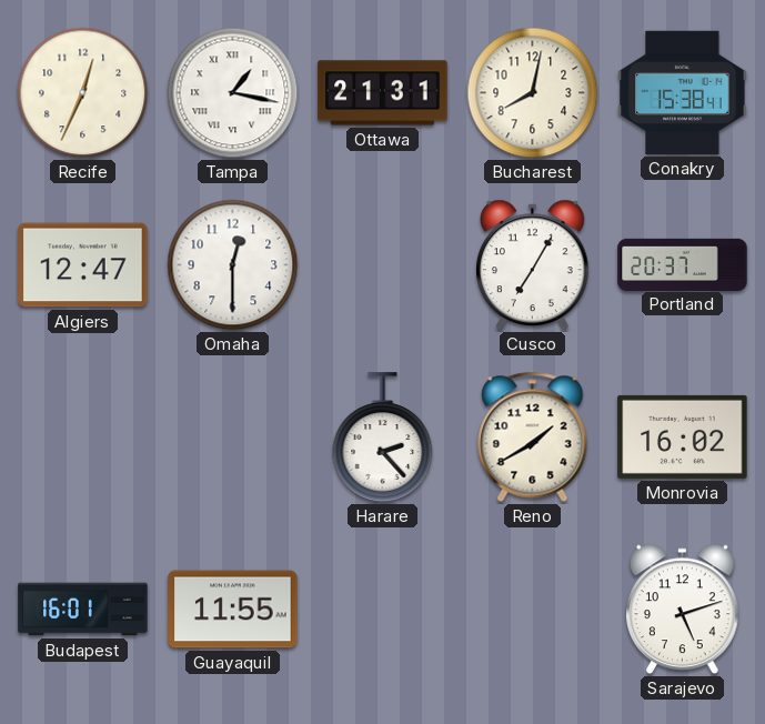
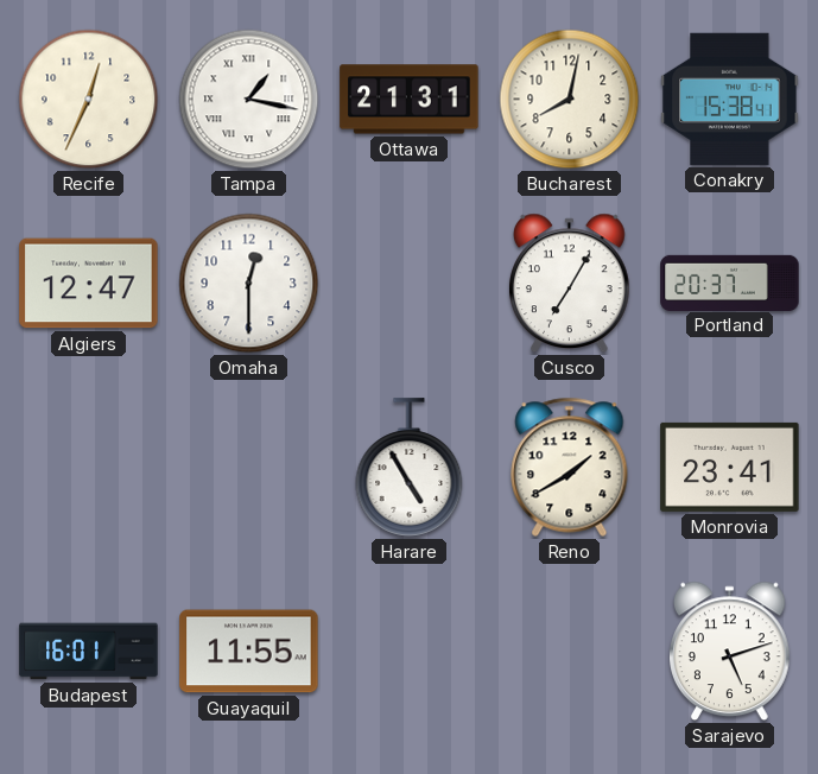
Harare: 2:23 -> 4:55 (410, 468)
Monrovia: 16:02 -> 23:41 (730, 467)
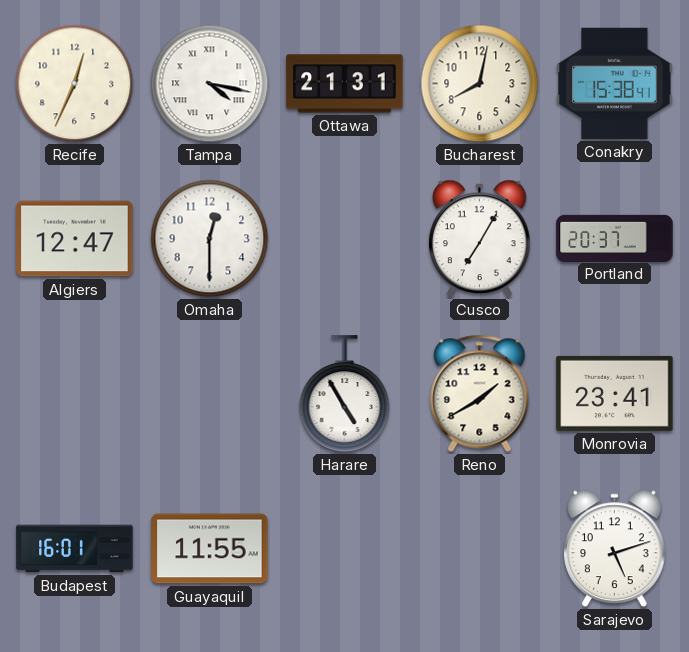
Tampa: 1:17 -> 4:17 (210, 84)
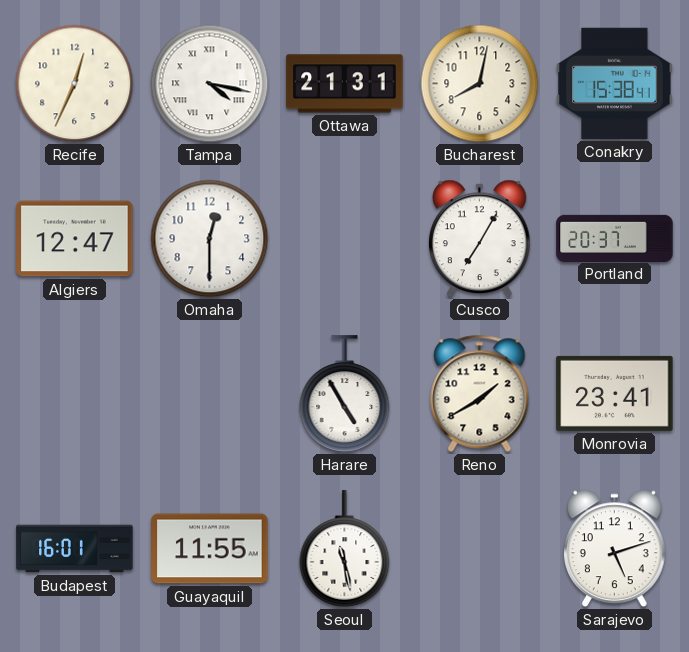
Seoul: none -> 11:28 (345, 549)
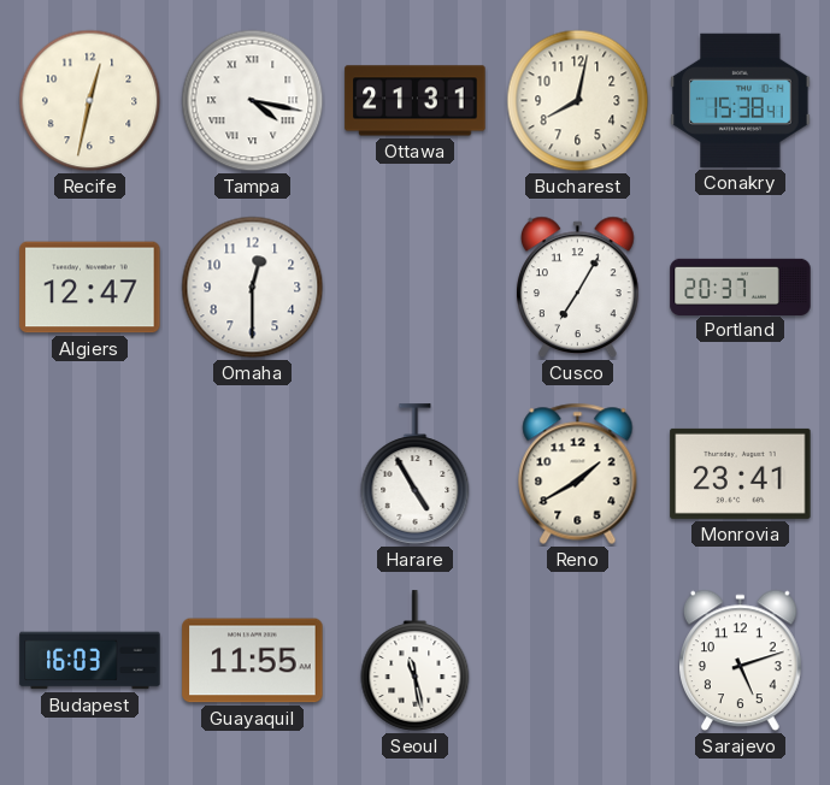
Recife: 12:34 -> 12:32 (90, 101)
Budapest: 16:01 -> 16:03 (90, 661)
